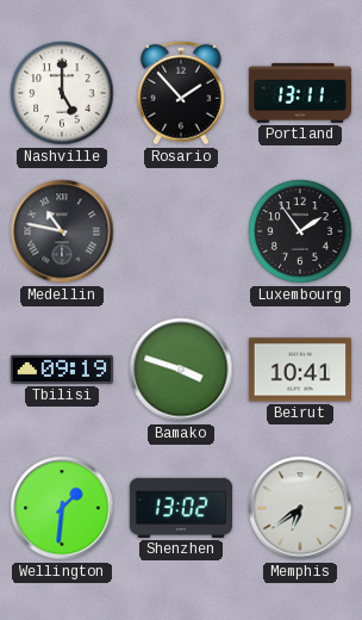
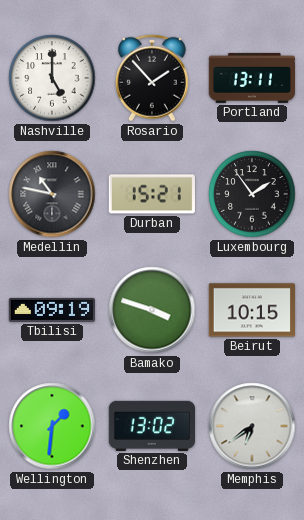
Durban: none -> 15:21 (152, 194)
Beirut: 10:41 -> 10:15 (251, 310)
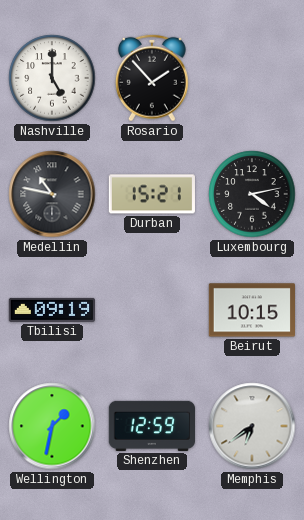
Portland: 13:11 -> none (251, 78)
Luxembourg: 1:54 -> 4:13 (252, 194)
Bamako: 3:48 -> none (152, 310)
Wellington: 1:31 -> 1:32 (52, 426)
Shenzhen: 13:02 -> 12:59 (151, 426)
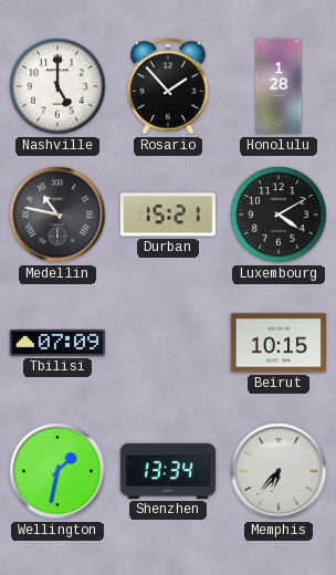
Honolulu: none -> 1:28 (279, 86)
Luxembourg: 4:13 -> 4:10 (279, 215)
Tbilisi: 09:19 -> 07:09 (56, 343)
Shenzhen: 12:59 -> 13:34 (167, 471)
Memphis: 6:39 -> 6:37 (279, 471)
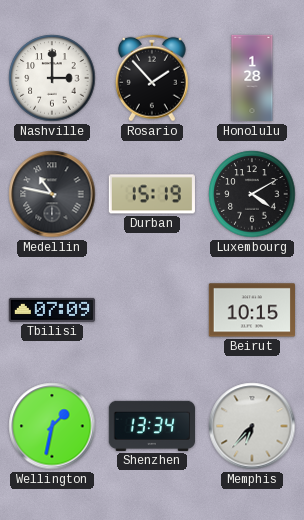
Nashville: 5:00 -> 3:00 (52, 78)
Durban: 15:21 -> 15:19 (152, 194)
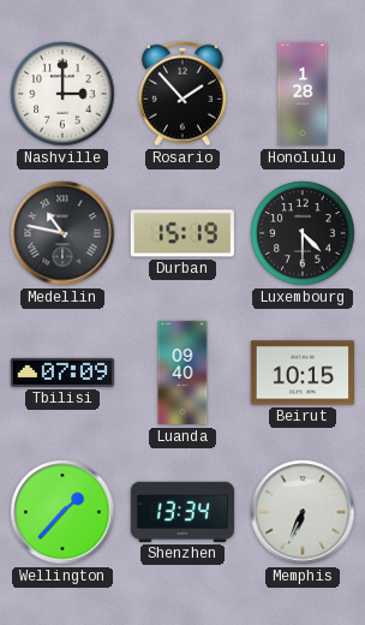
Luxembourg: 4:10 -> 4:30 (303, 233)
Luanda: none -> 09:40 (182, 373)
Wellington: 1:32 -> 1:37 (62, 512)
Memphis: 6:37 -> 6:34 (303, 512)
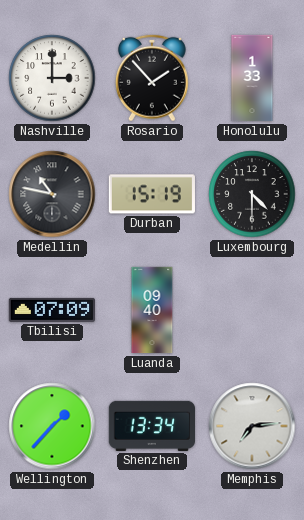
Honolulu: 1:28 -> 1:33 (252, 78)
Beirut: 10:15 -> none (301, 373)
Memphis: 6:34 -> 7:14 (252, 426)
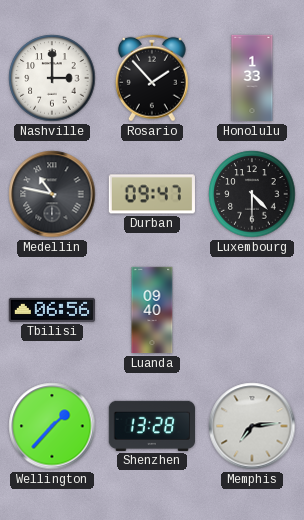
Durban: 15:19 -> 09:47 (152, 194)
Tbilisi: 07:09 -> 06:56 (51, 310)
Shenzhen: 13:34 -> 13:28 (151, 426)
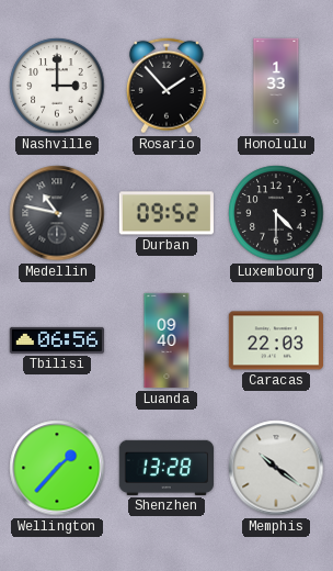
Durban: 09:47 -> 09:52 (166, 213)
Caracas: none -> 22:03 (275, 340)
Memphis: 7:14 -> 10:21 (276, 468)
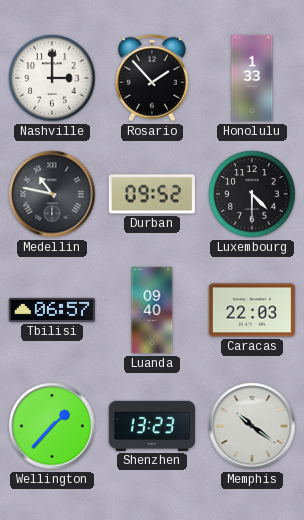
Tbilisi: 06:56 -> 06:57 (51, 310)
Shenzhen: 13:28 -> 13:23 (151, 426)
